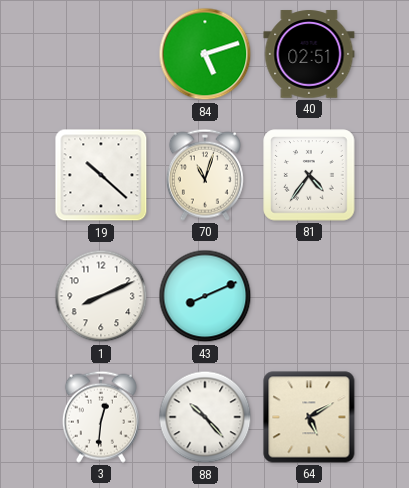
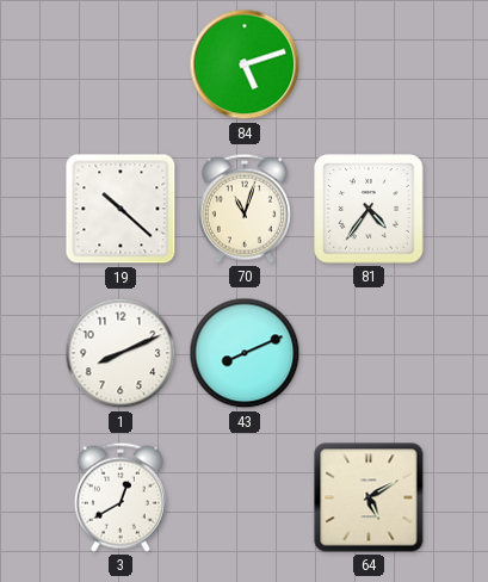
40: 02:51 -> none (309, 54)
3: 12:31 -> 12:40 (121, 497)
88: 10:23 -> none (205, 417)
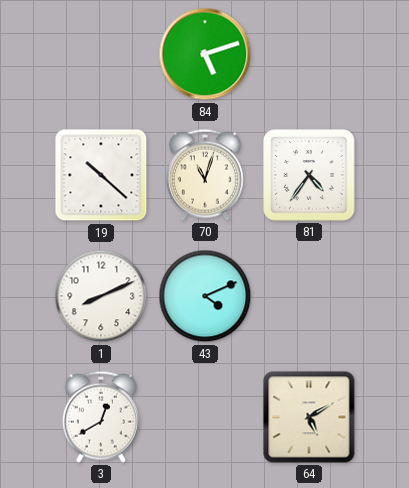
43: 8:11 -> 4:11 (205, 296)
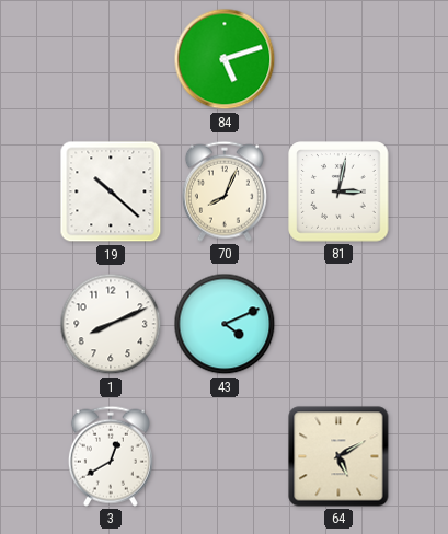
70: 11:03 -> 8:04 (225, 191)
81: 4:36 -> 3:02 (338, 191)
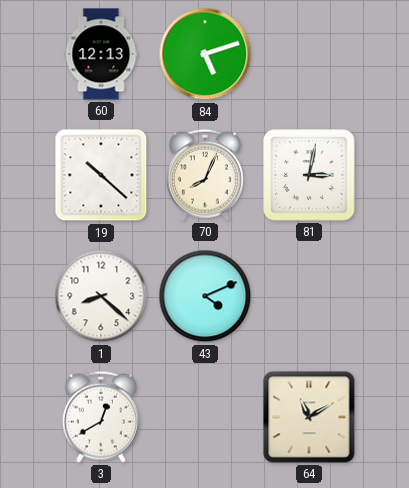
60: none -> 12:13 (101, 54)
1: 8:11 -> 8:22 (101, 296)
64: 5:10 -> 11:10 (309, 417)
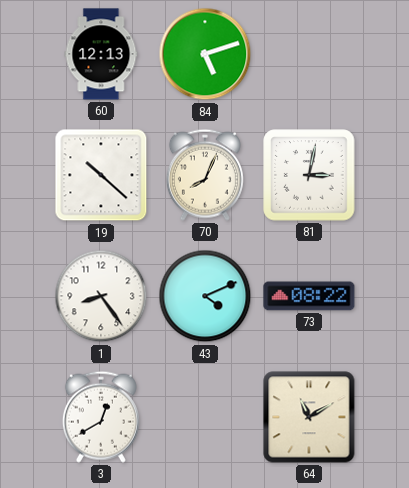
1: 8:22 -> 8:24 (101, 296)
73: none -> 08:22 (309, 296)
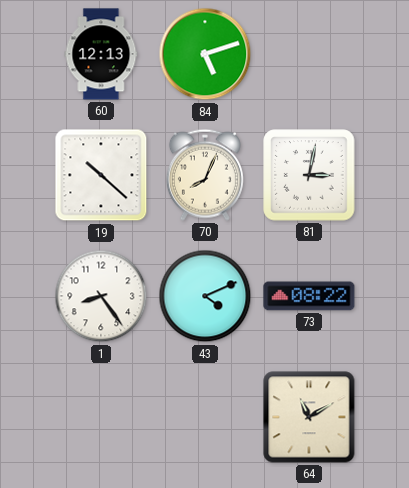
3: 12:40 -> none (101, 417)
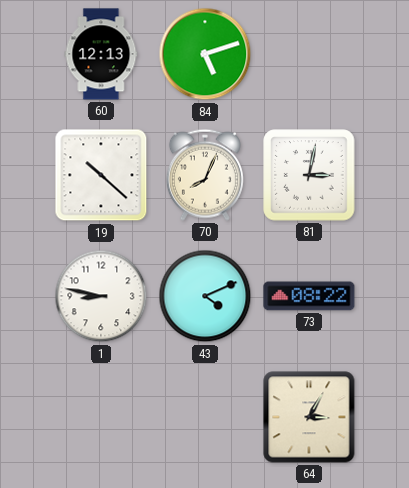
1: 8:24 -> 8:47 (101, 296)
64: 11:10 -> 3:05 (309, 417)
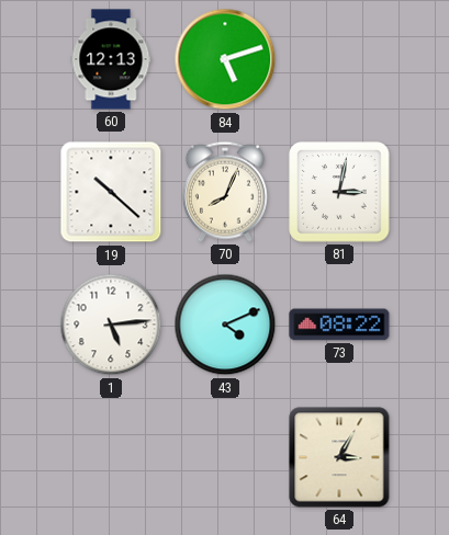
1: 8:47 -> 5:14 (111, 325)
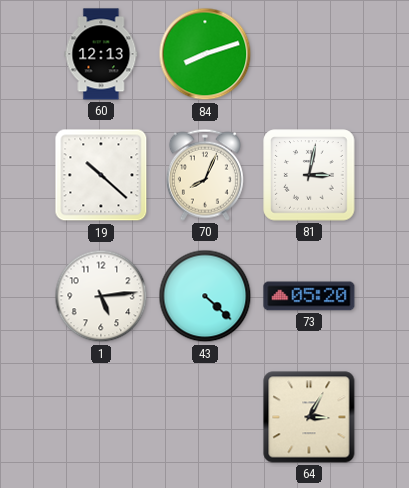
84: 5:12 -> 8:12 (205, 54)
43: 4:11 -> 4:22 (205, 296)
73: 08:22 -> 05:20 (309, 296)
